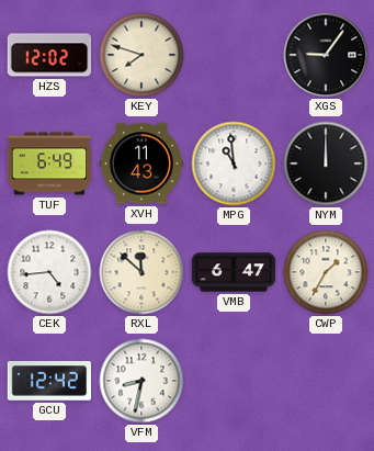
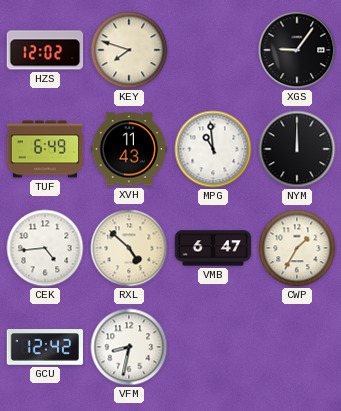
RXL: 11:52 -> 4:52 (129, 248)
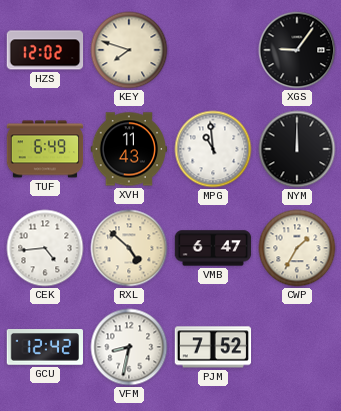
PJM: none -> 7:52 (213, 347)
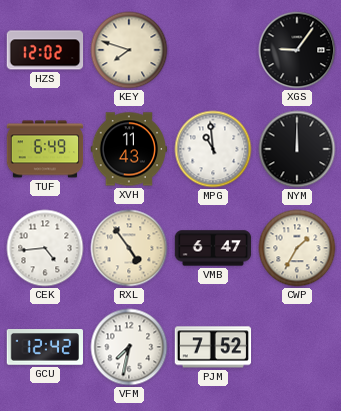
RXL: 4:52 -> 4:54 (129, 248)
VFM: 8:32 -> 7:32 (129, 347)
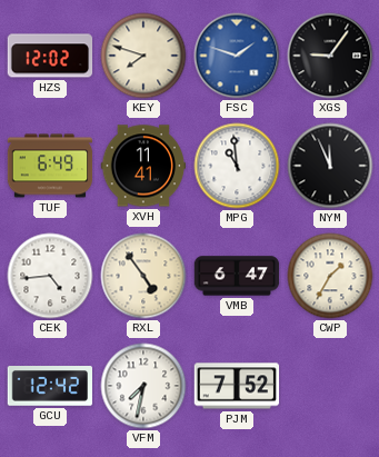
FSC: none -> 1:48 (237, 56)
XVH: 11:43 -> 11:41 (143, 166)
NYM: 12:00 -> 11:56 (330, 166)
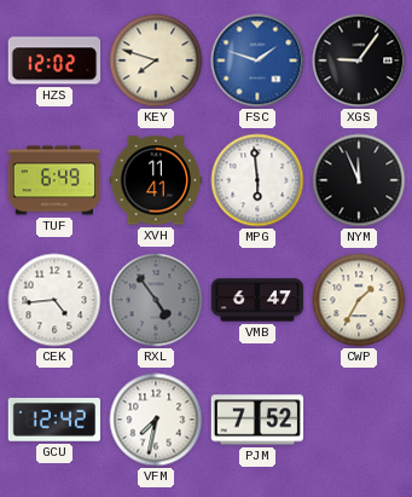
MPG: 10:59 -> 5:59 (257, 180)
RXL dial: cream -> grey (156, 300)
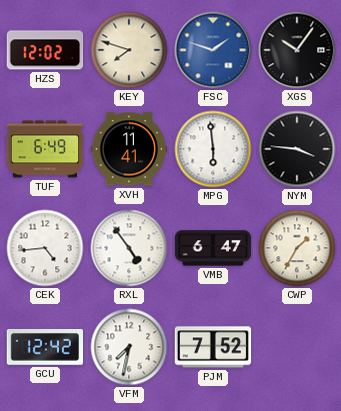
XGS: 9:06 -> 10:06 (297, 50)
NYM: 11:56 -> 3:46 (297, 149)
RXL dial: grey -> white (129, 248)
